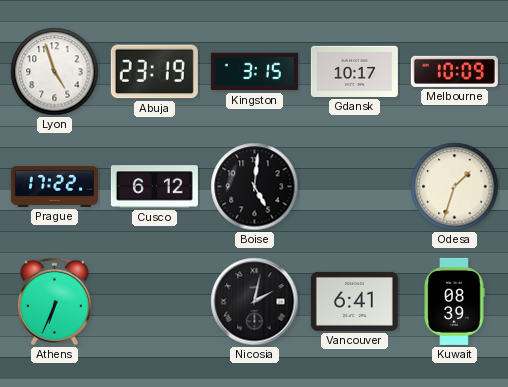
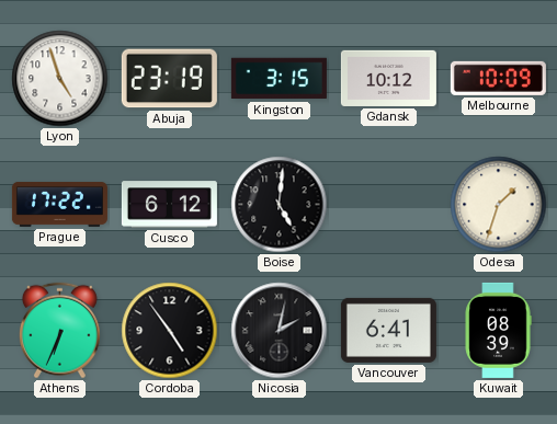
Gdansk: 10:17 -> 10:12 (388, 78)
Cordoba: none -> 4:54 (170, 331)
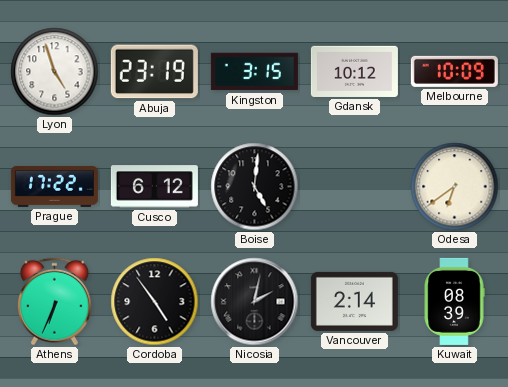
Odesa: 1:33 -> 6:39 (455, 187)
Vancouver: 6:41 -> 2:14 (354, 301)
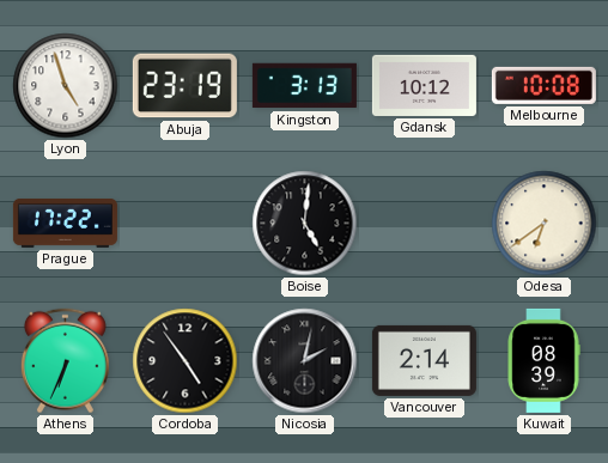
Kingston: 3:15 -> 3:13 (304, 86)
Melbourne: 10:09 -> 10:08 (543, 85)
Cusco: 6:12 -> none (154, 187)
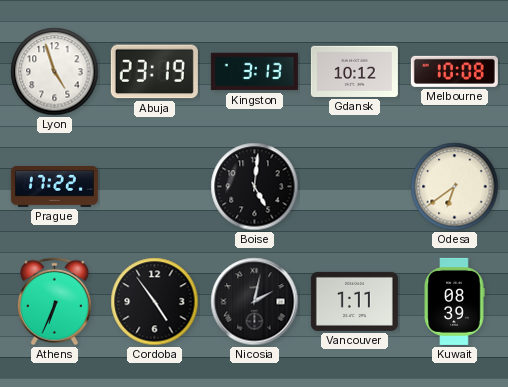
Vancouver: 2:14 -> 1:11 (354, 301)
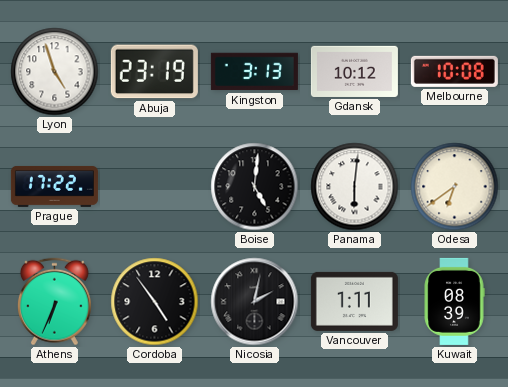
Panama: none -> 6:01 (355, 187)
